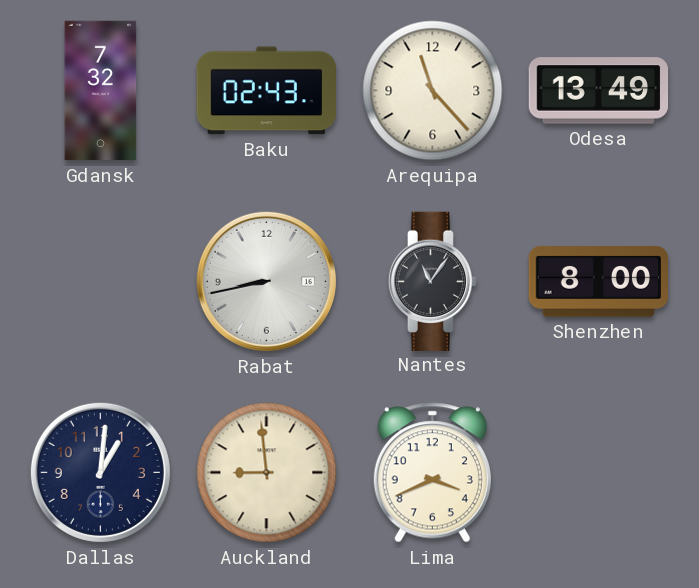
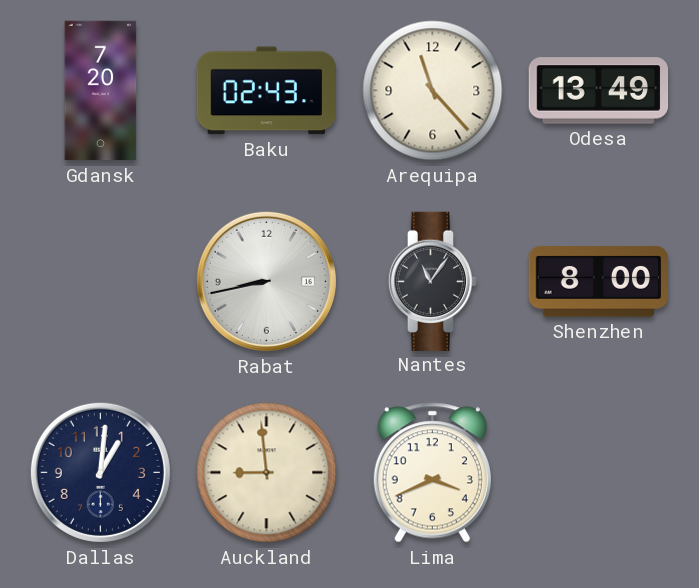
Gdansk: 7:32 -> 7:20 (101, 91)
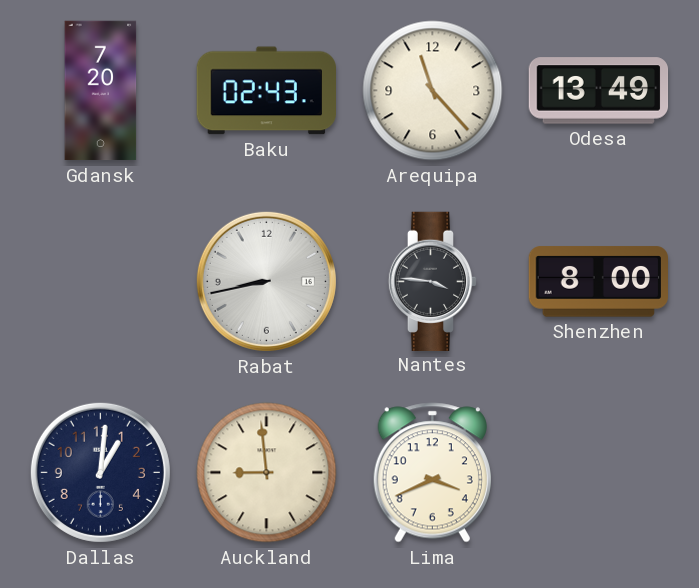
Nantes: 11:06 -> 3:46 (433, 281)
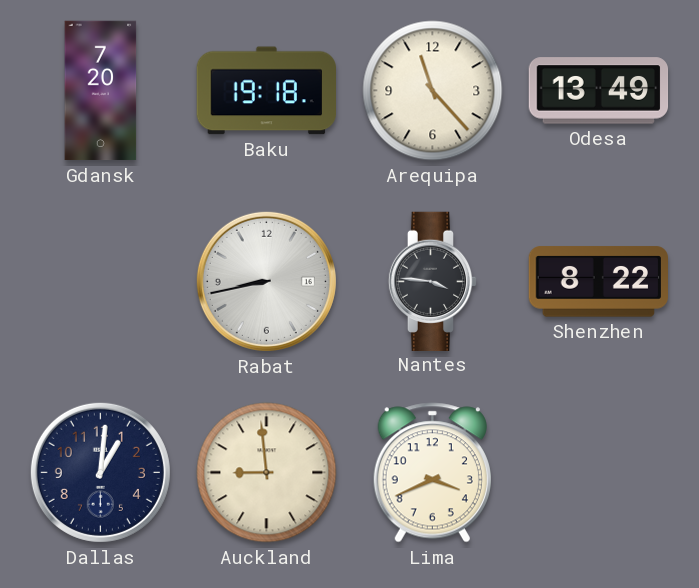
Baku: 02:43 -> 19:18 (266, 91)
Shenzhen: 8:00 -> 8:22 (598, 282)
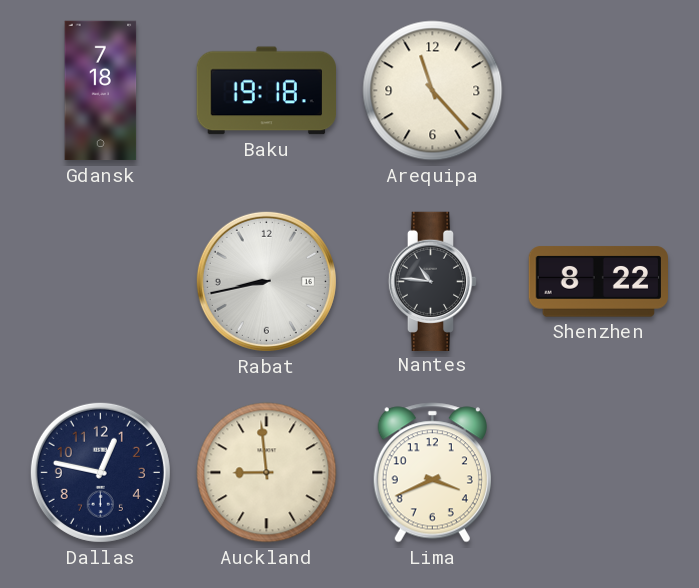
Gdansk: 7:20 -> 7:18 (101, 91)
Odesa: 13:49 -> none (599, 91)
Nantes: 3:46 -> 10:46 (433, 281)
Dallas: 1:01 -> 12:47 (100, 472)
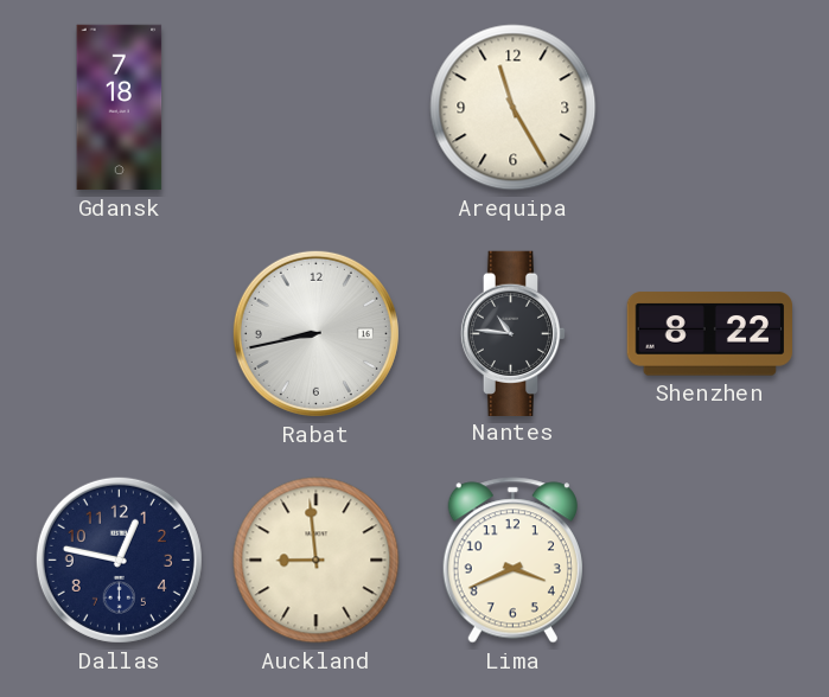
Baku: 19:18 -> none (266, 91)
Arequipa: 11:23 -> 11:25 (514, 108)
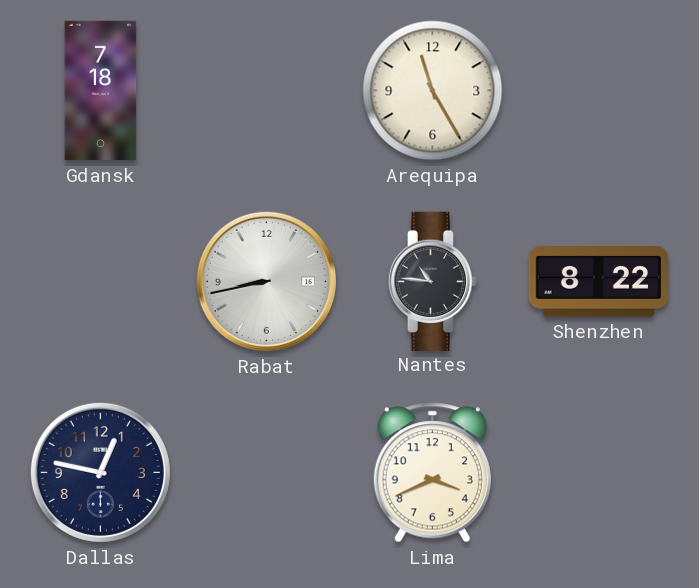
Auckland: 8:59 -> none (317, 561)
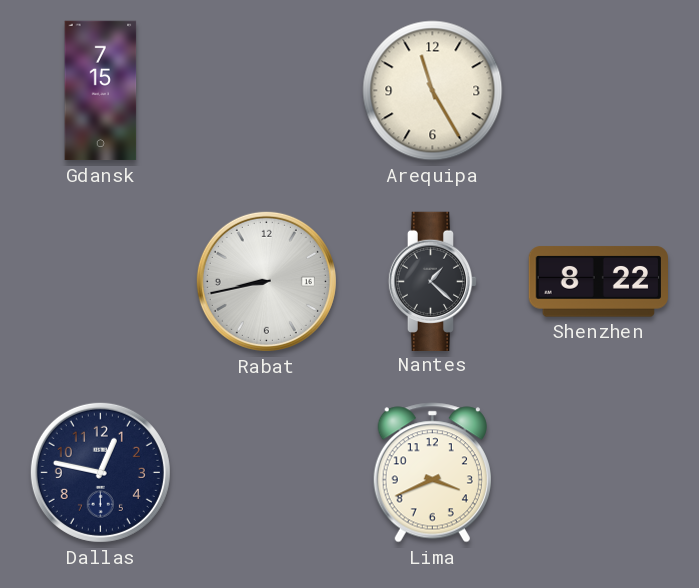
Gdansk: 7:18 -> 7:15 (101, 91)
Nantes: 10:46 -> 1:22 (433, 281)
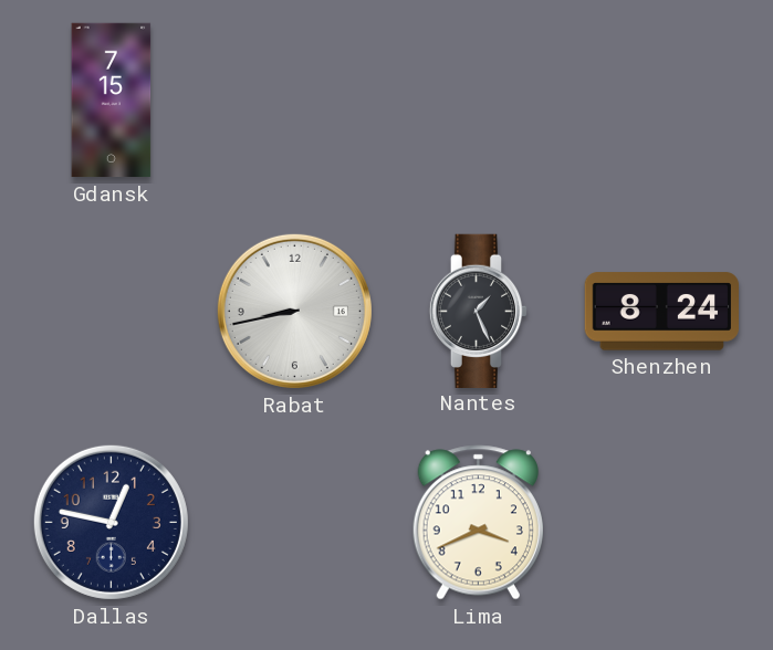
Arequipa: 11:25 -> none (433, 91)
Nantes: 1:22 -> 1:26 (479, 311)
Shenzhen: 8:22 -> 8:24 (661, 312)
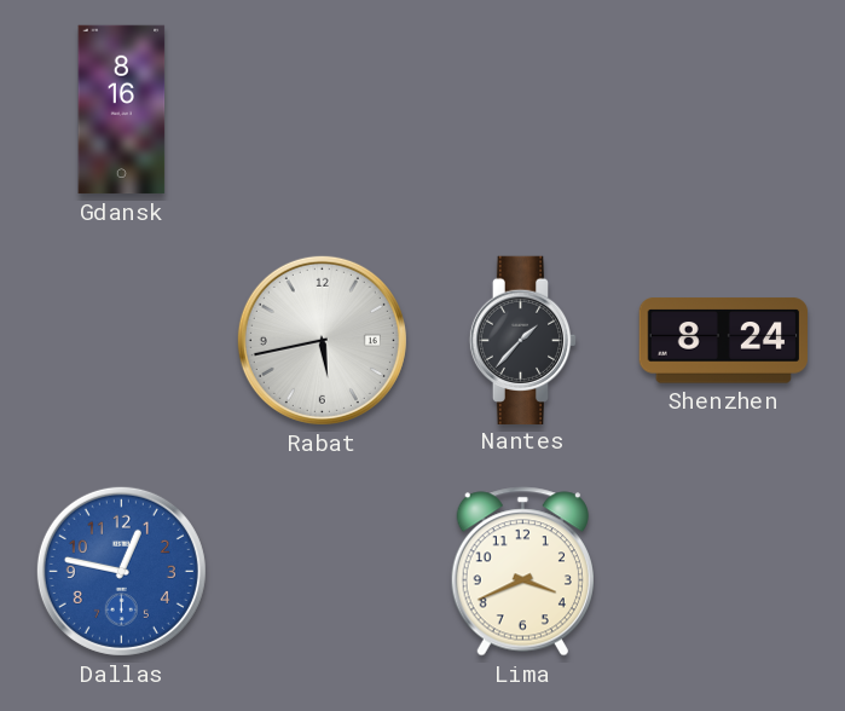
Gdansk: 7:15 -> 8:16 (122, 110)
Rabat: 8:43 -> 5:43 (322, 340)
Nantes: 1:26 -> 1:37 (523, 340)
Dallas dial: navy -> blue (121, 571)
